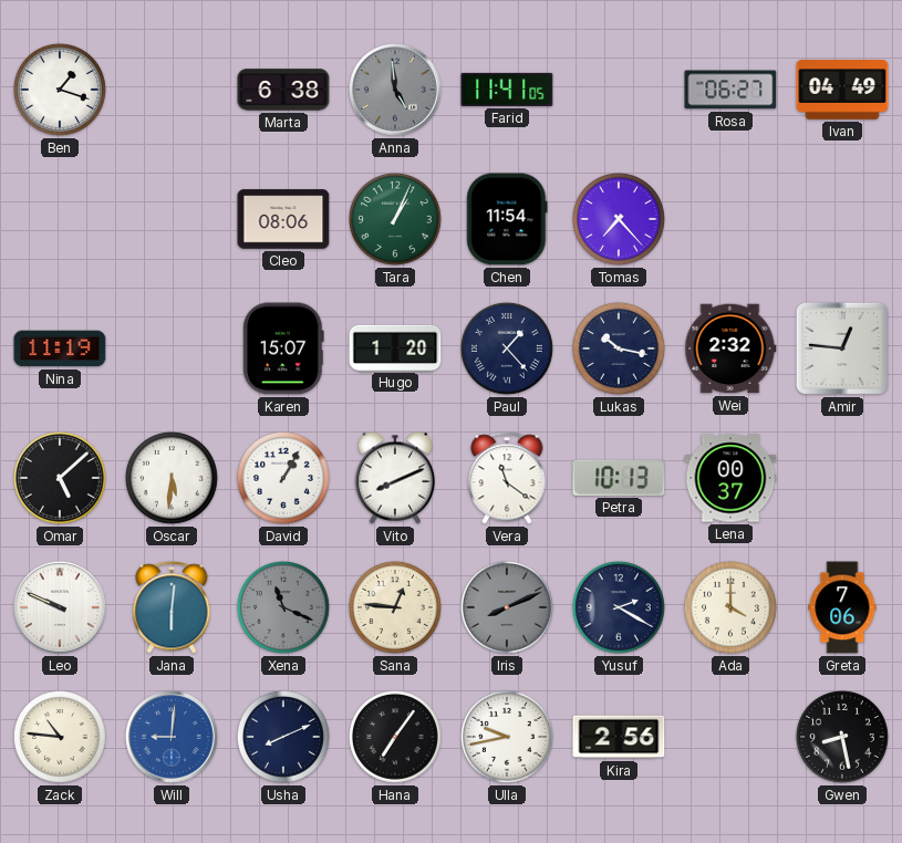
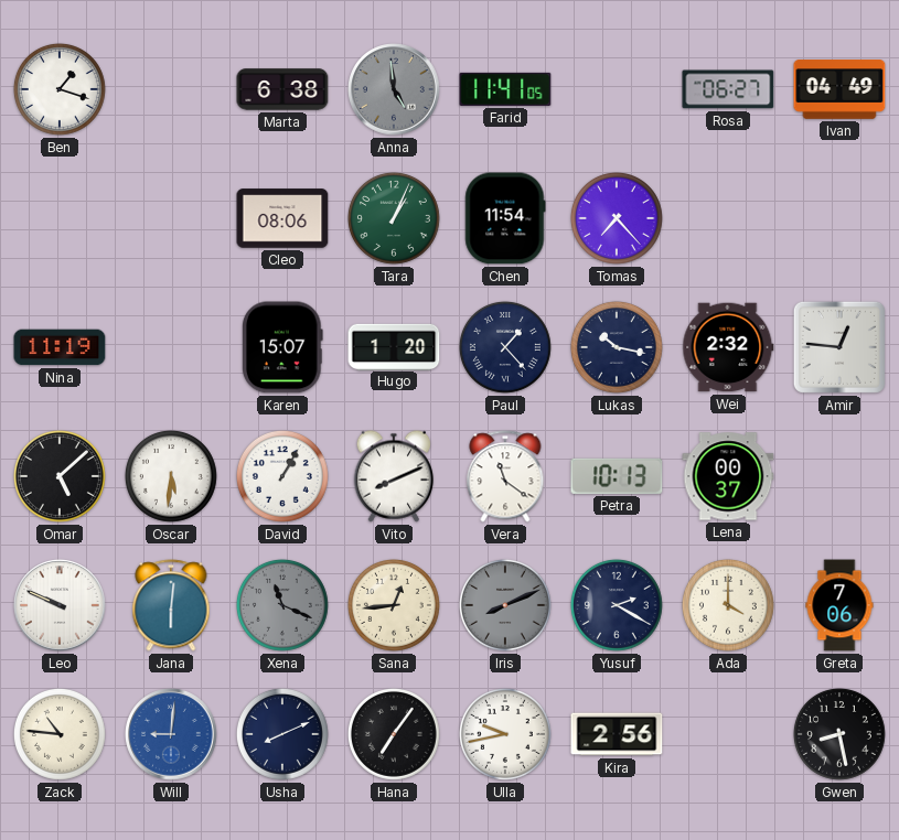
Sana: 12:46 -> 12:44 (394, 605)
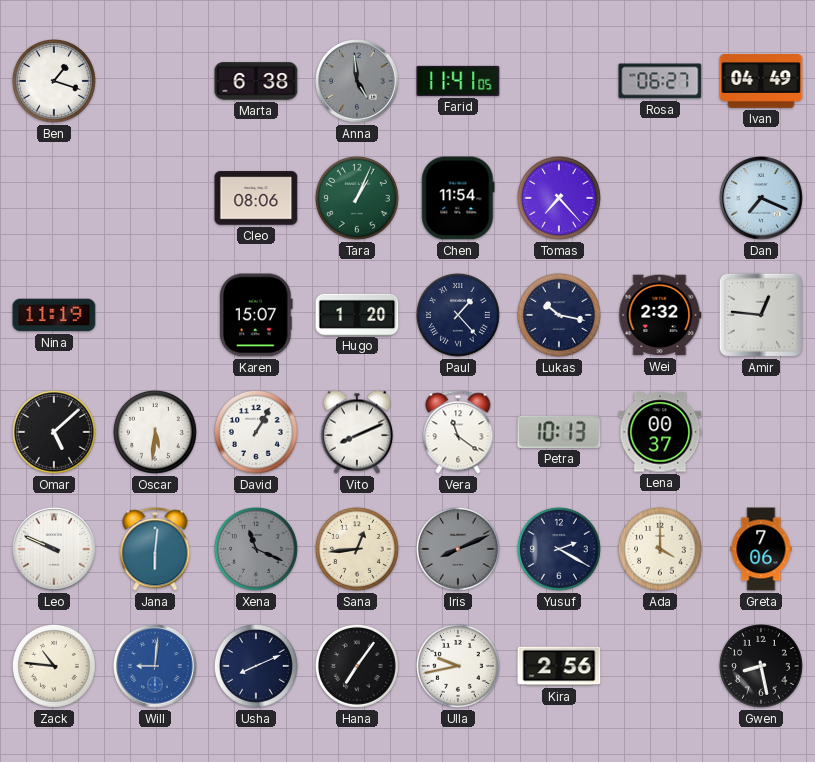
Dan: none -> 7:19 (761, 198)
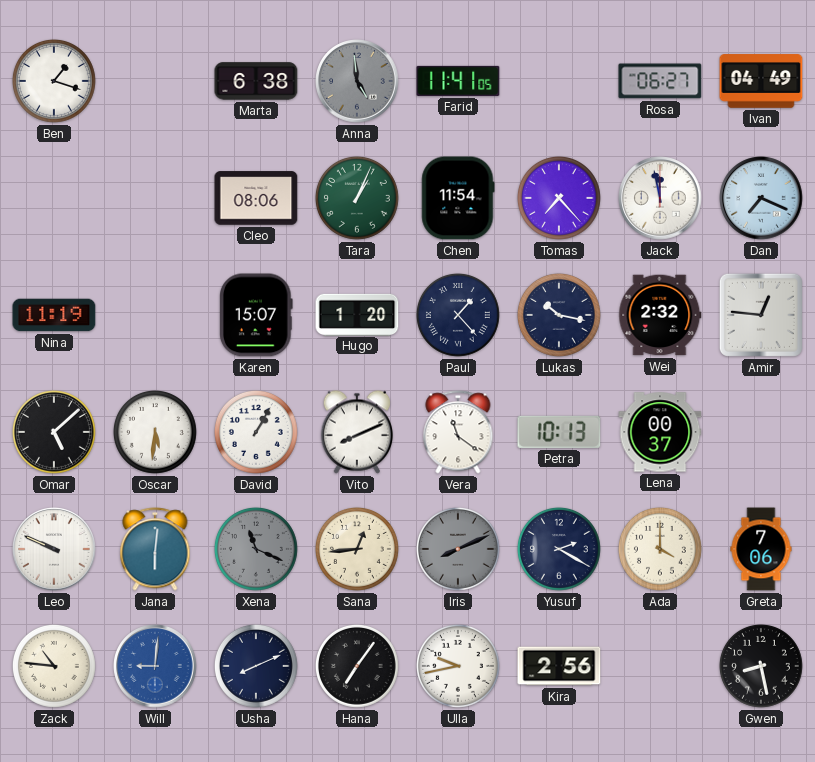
Jack: none -> 11:58 (660, 198)
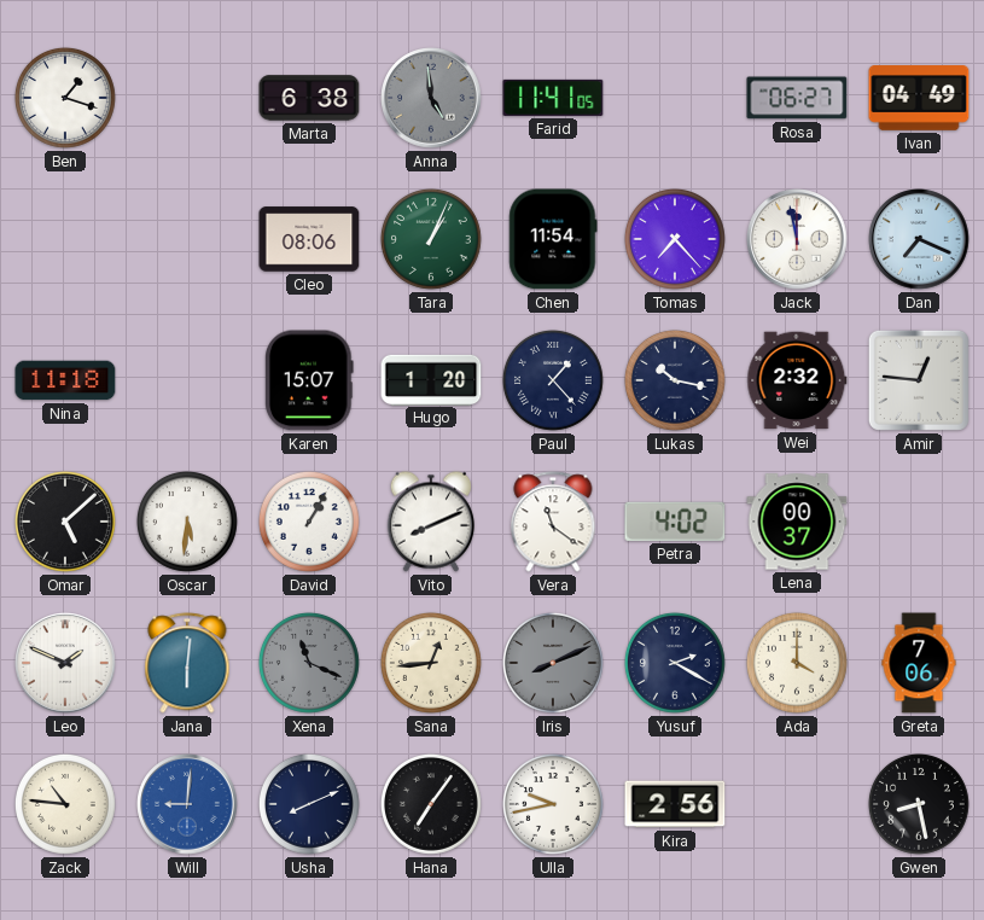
Nina: 11:19 -> 11:18 (65, 380)
Petra: 10:13 -> 4:02 (675, 522)
Leo: 9:49 -> 1:49 (65, 663)
